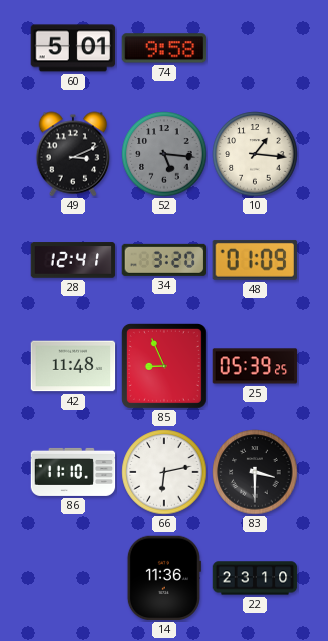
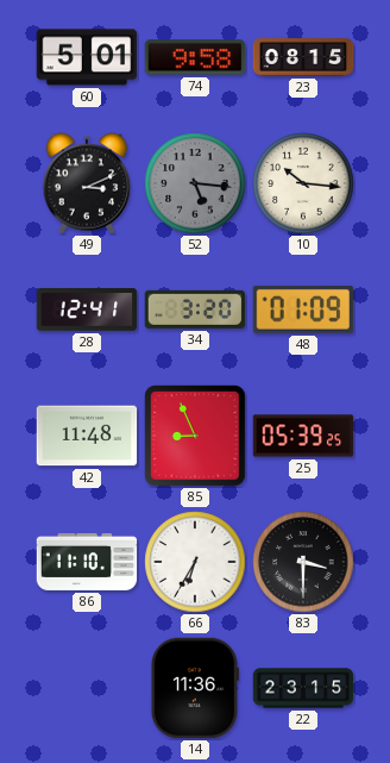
23: none -> 08:15 (303, 57)
10: 1:16 -> 10:16 (303, 183)
66: 6:13 -> 6:35 (195, 562)
22: 23:10 -> 23:15 (303, 688)
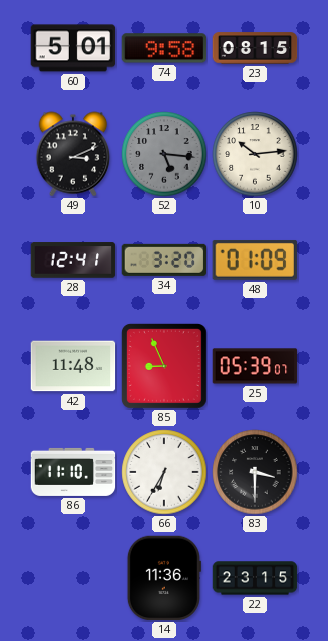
10: 10:16 -> 10:14 (255, 154)
25: 05:39:25 -> 05:39:07 (255, 366)
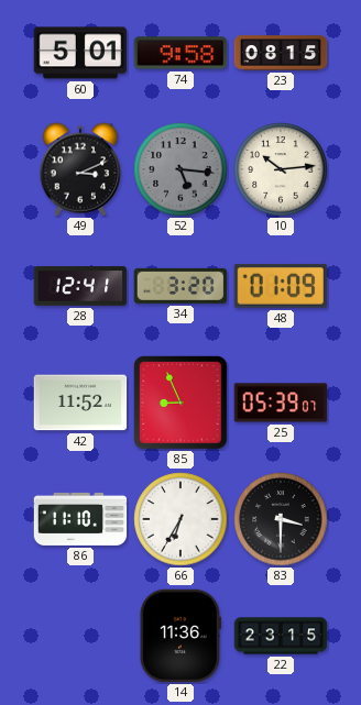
42: 11:48 -> 11:52 (80, 403)
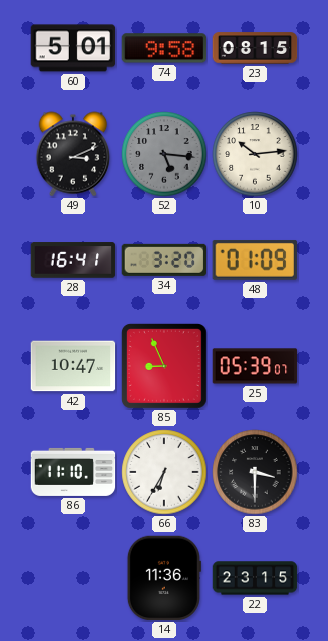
28: 12:41 -> 16:41 (73, 260)
42: 11:52 -> 10:47 (73, 366)
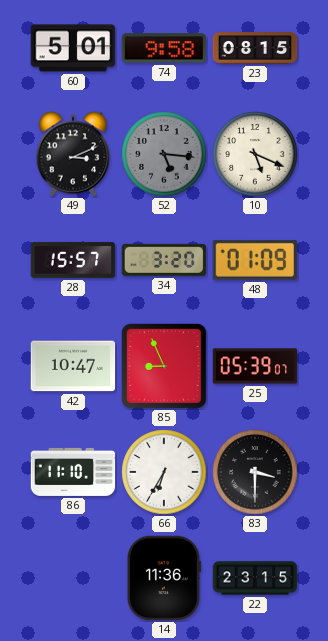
10: 10:14 -> 5:19 (255, 154)
28: 16:41 -> 15:57 (73, 260)
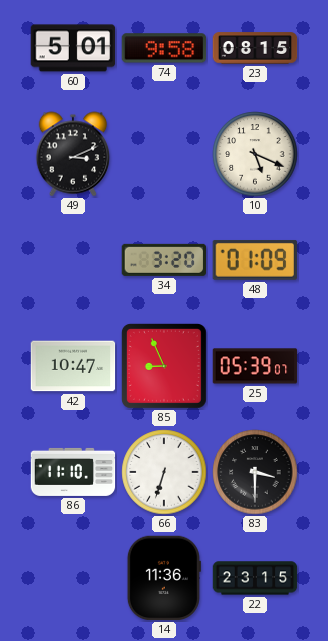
52: 5:16 -> none (164, 154)
28: 15:57 -> none (73, 260)
66: 6:35 -> 6:33 (164, 472)
